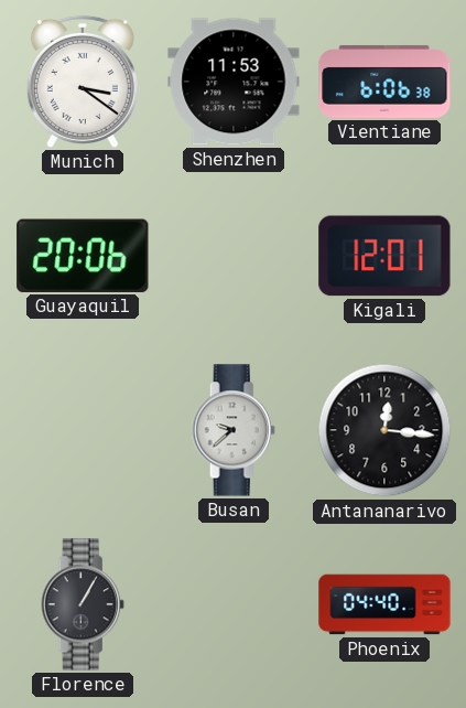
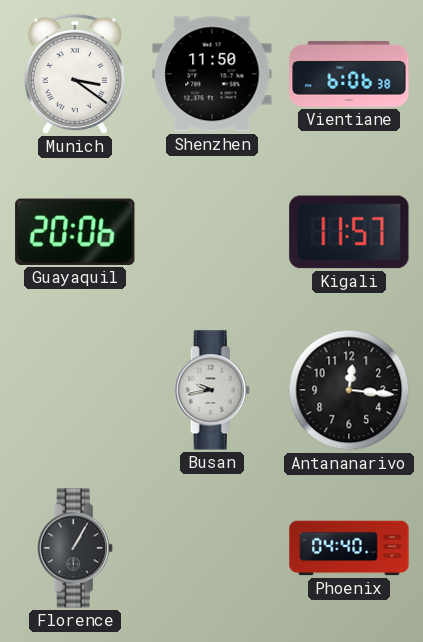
Shenzhen: 11:53 -> 11:50 (212, 74)
Kigali: 12:01 -> 11:57 (349, 232)
Busan: 9:38 -> 9:43 (212, 390)
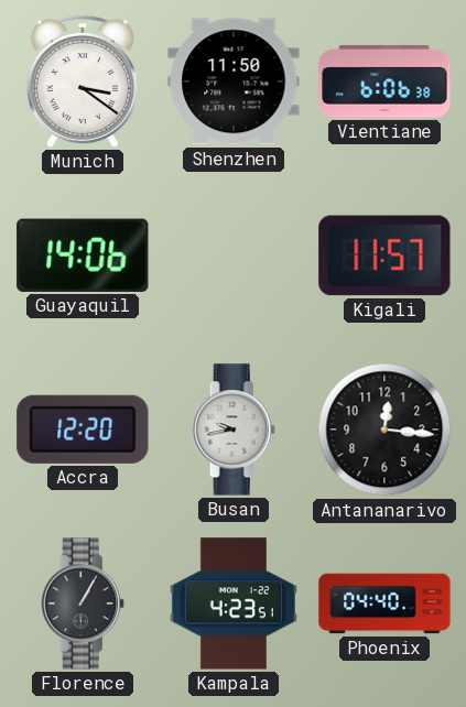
Guayaquil: 20:06 -> 14:06 (83, 255)
Accra: none -> 12:20 (83, 429)
Kampala: none -> 4:23 (234, 603)
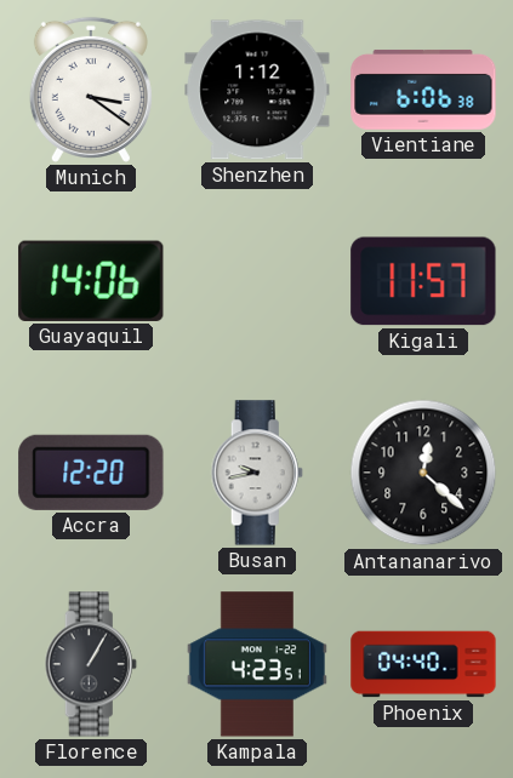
Shenzhen: 11:50 -> 1:12 (257, 90)
Antananarivo: 12:16 -> 12:22 (423, 473)
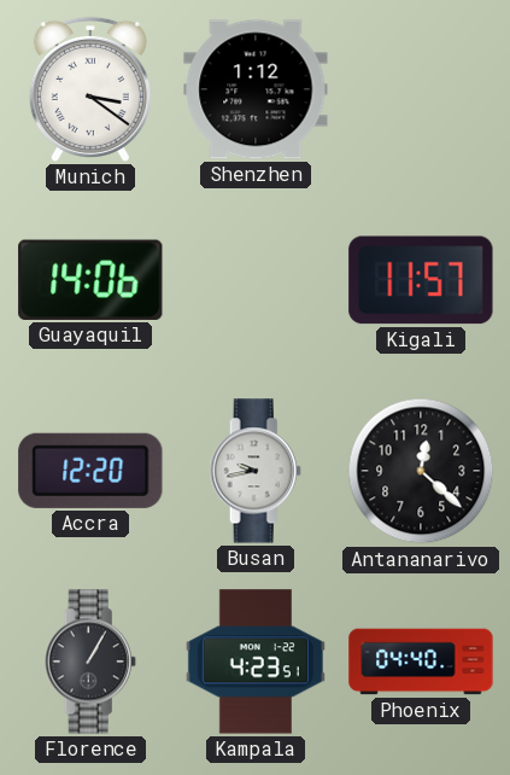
Vientiane: 6:06 -> none (423, 90)
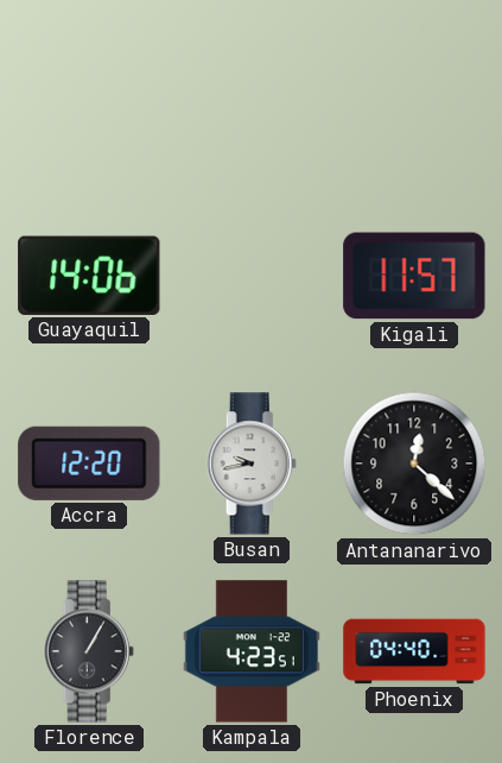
Munich: 3:21 -> none (90, 89)
Shenzhen: 1:12 -> none (256, 89)
